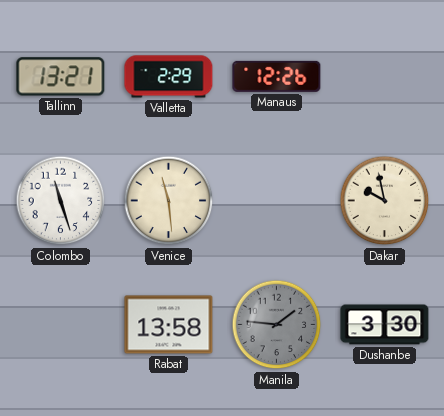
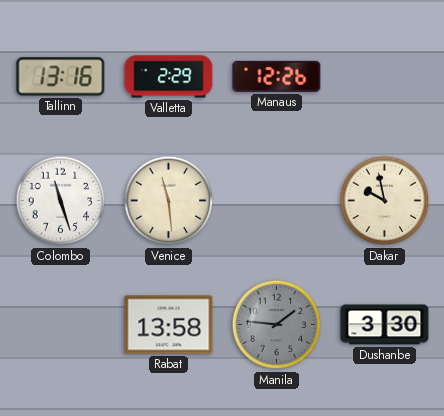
Tallinn: 13:21 -> 13:16 (61, 77)
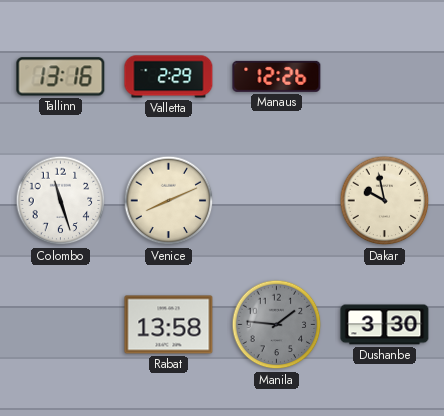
Venice: 11:29 -> 8:11 (169, 201)
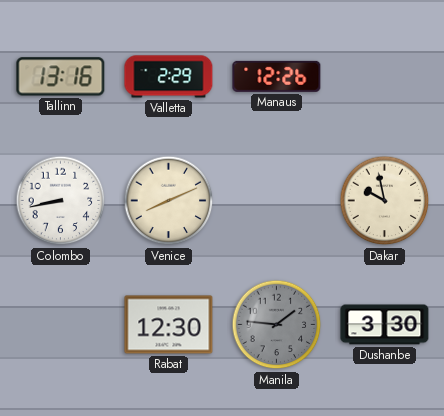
Colombo: 11:27 -> 8:43 (61, 201)
Rabat: 13:58 -> 12:30 (169, 325)
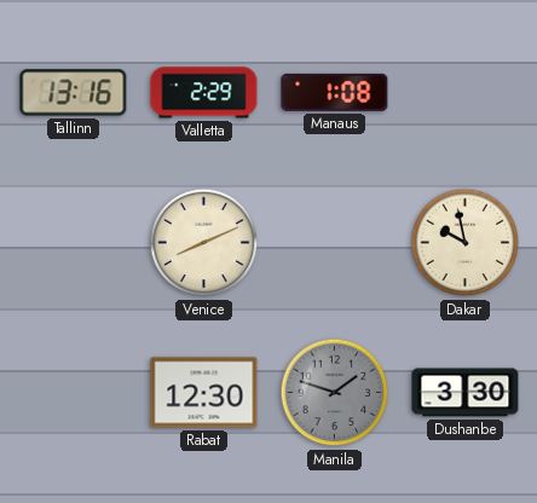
Manaus: 12:26 -> 1:08 (335, 92)
Colombo: 8:43 -> none (61, 201)
Manila: 1:46 -> 1:48 (335, 393)
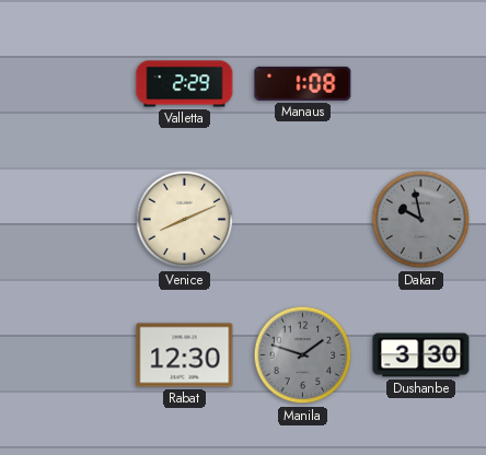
Tallinn: 13:16 -> none (74, 93)
Dakar dial: cream -> grey (421, 220)
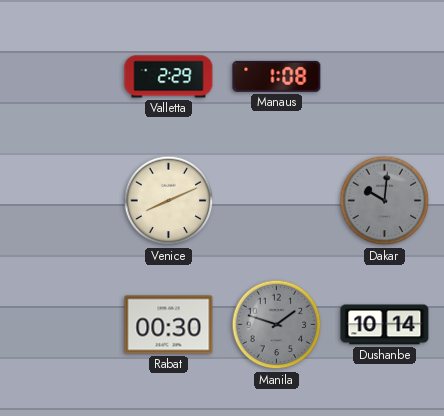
Dakar: 9:58 -> 10:01 (385, 201)
Rabat: 12:30 -> 00:30 (169, 325)
Dushanbe: 3:30 -> 10:14 (385, 325)
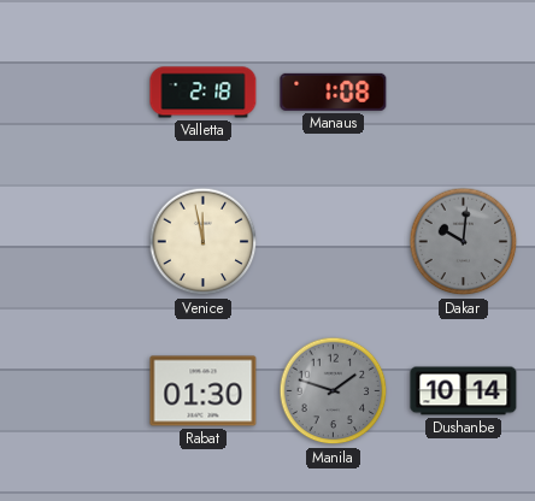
Valletta: 2:29 -> 2:18 (204, 93)
Venice: 8:11 -> 11:58 (204, 242)
Rabat: 00:30 -> 01:30 (204, 391)
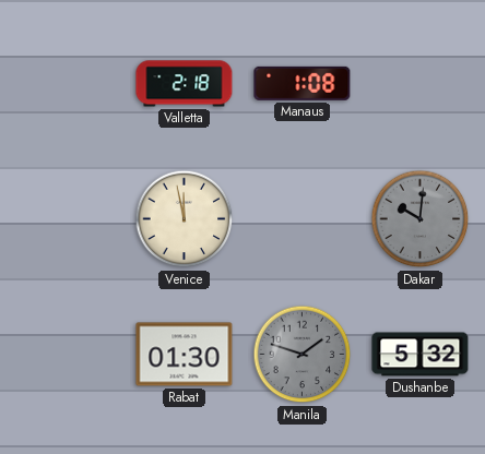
Dushanbe: 10:14 -> 5:32 (421, 355)
